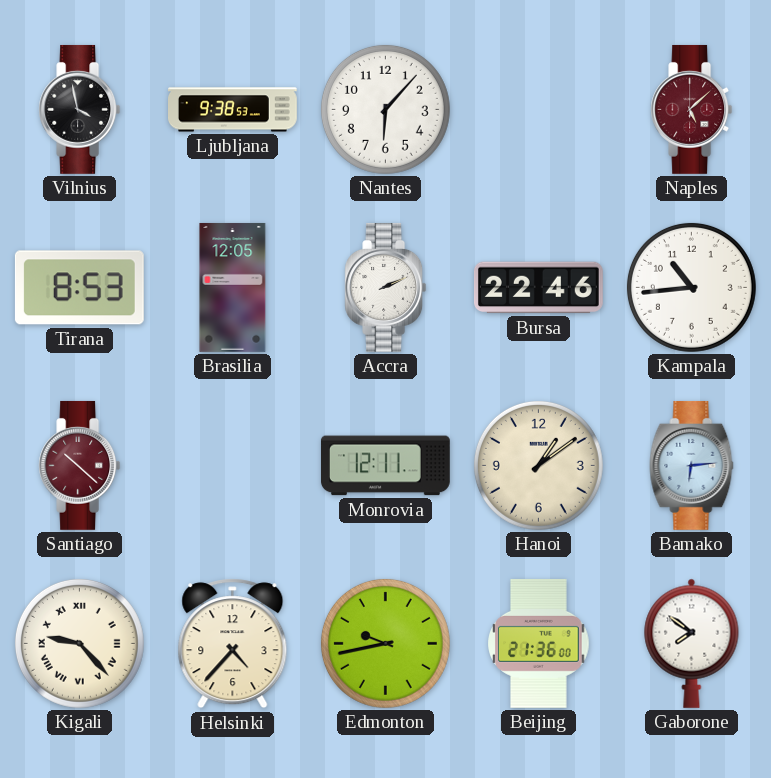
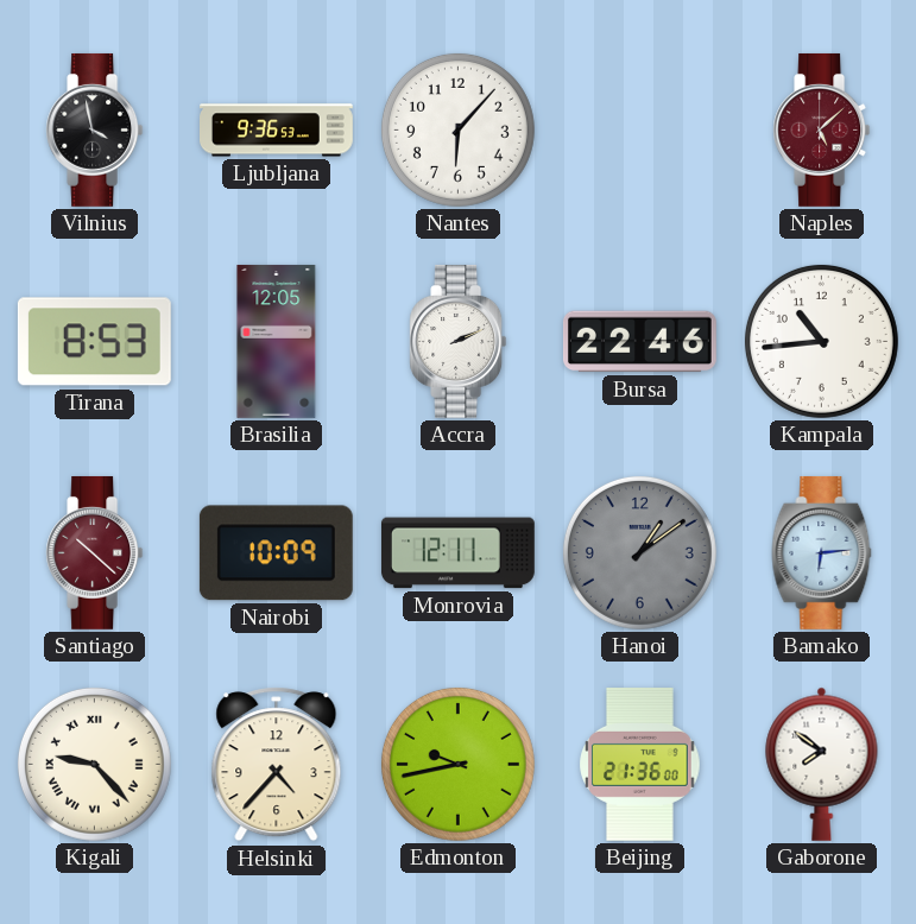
Ljubljana: 9:38 -> 9:36 (277, 131)
Nairobi: none -> 10:09 (276, 553)
Hanoi dial: cream -> grey (639, 552)
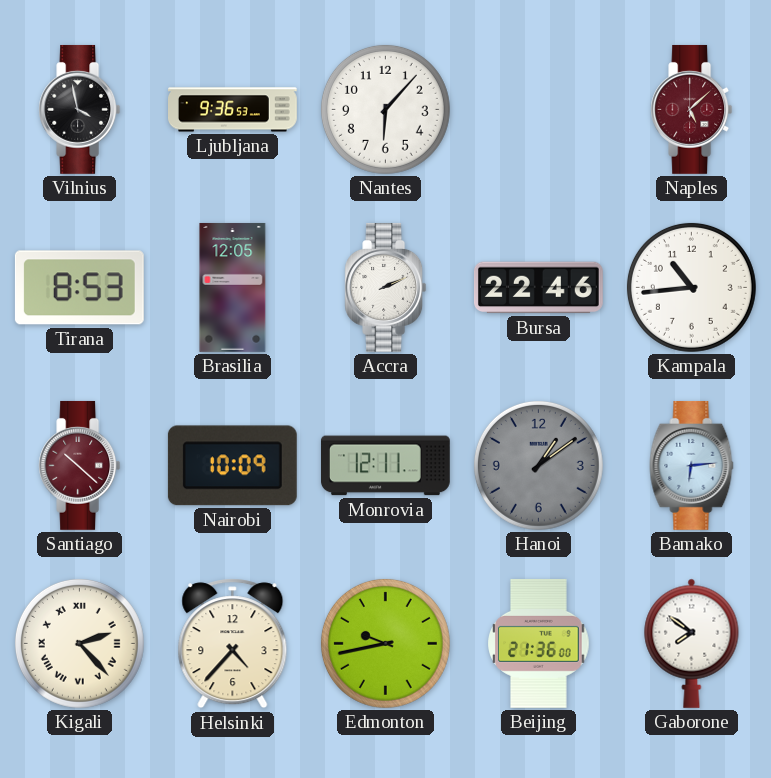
Kigali: 9:23 -> 2:23 (79, 643)
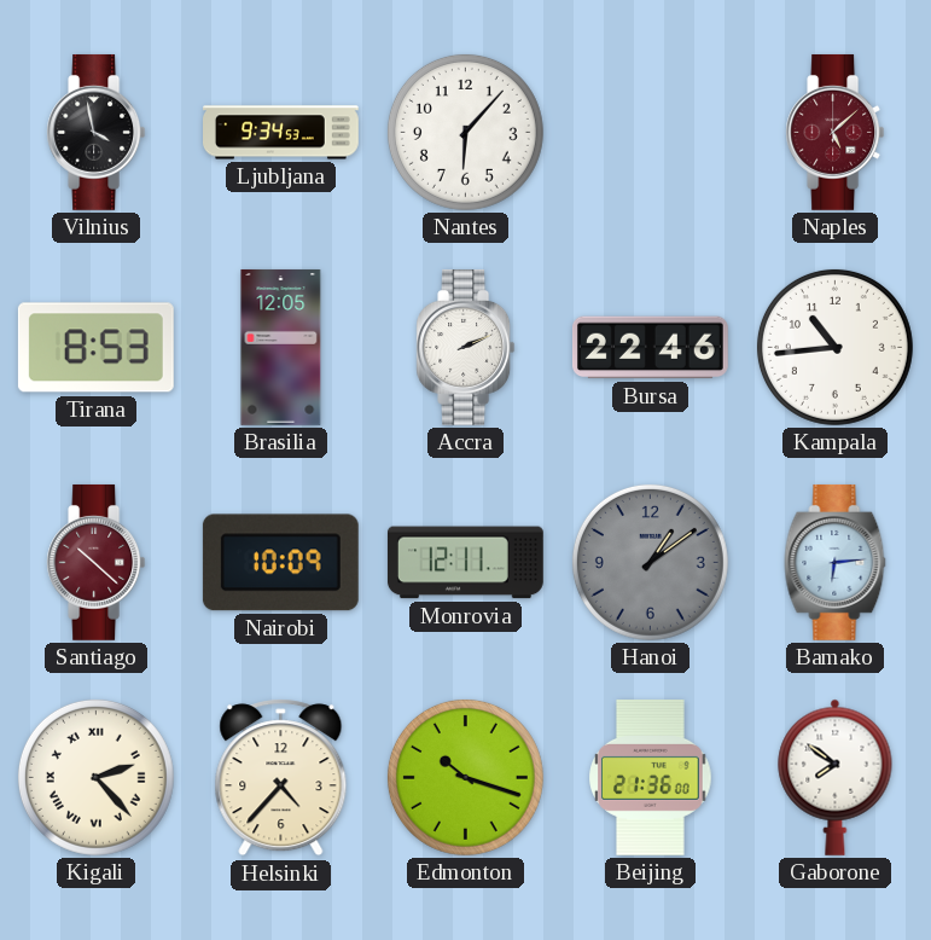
Ljubljana: 9:36 -> 9:34 (281, 133)
Edmonton: 9:43 -> 10:18 (465, 777)
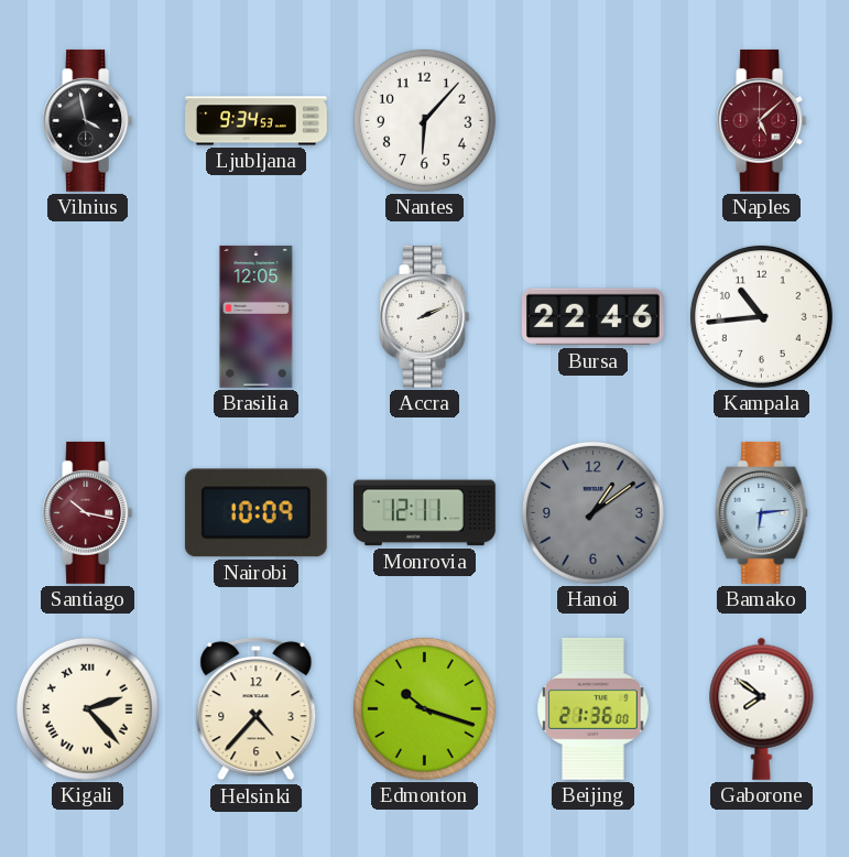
Tirana: 8:53 -> none (95, 348)
Santiago: 10:22 -> 10:17 (88, 512)
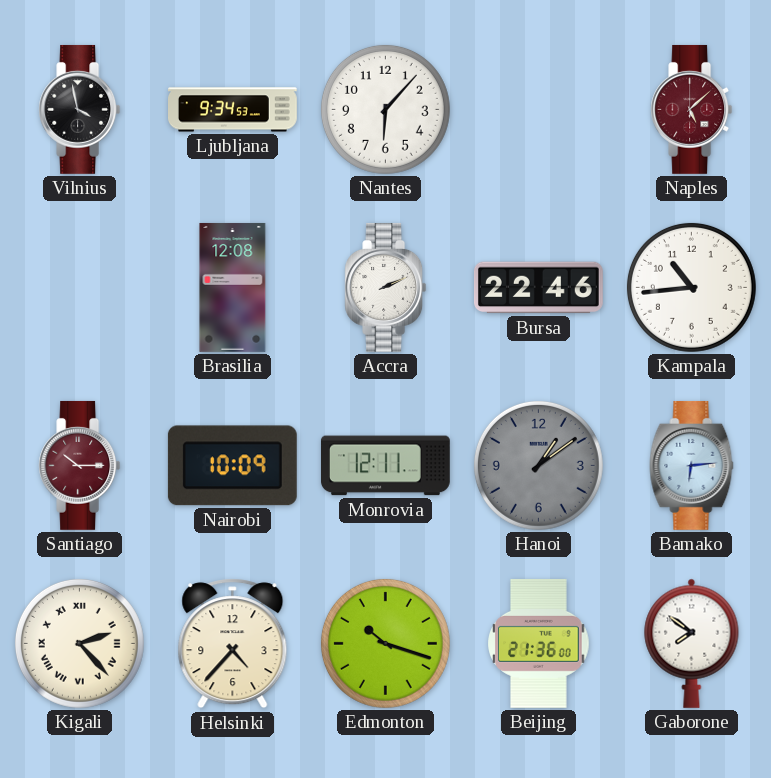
Brasilia: 12:05 -> 12:08 (233, 287)
Santiago: 10:17 -> 10:15 (80, 465)
